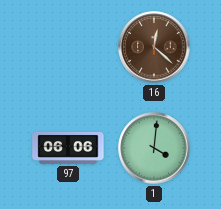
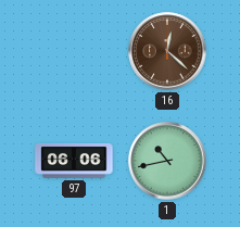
1: 4:01 -> 10:43 (167, 161)
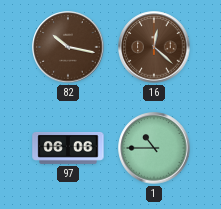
82: none -> 10:17 (68, 47)
1: 10:43 -> 10:45 (154, 148)
